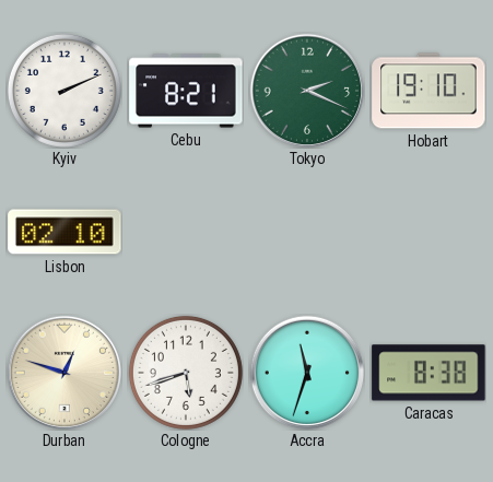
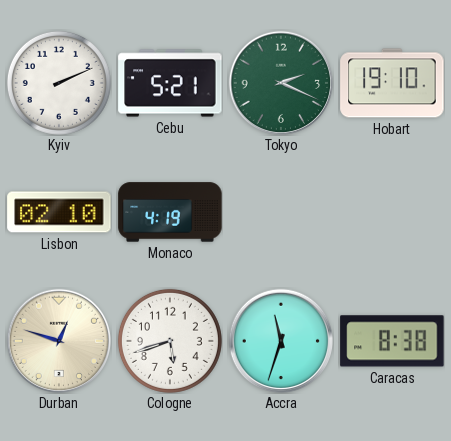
Cebu: 8:21 -> 5:21 (170, 83)
Monaco: none -> 4:19 (170, 212)
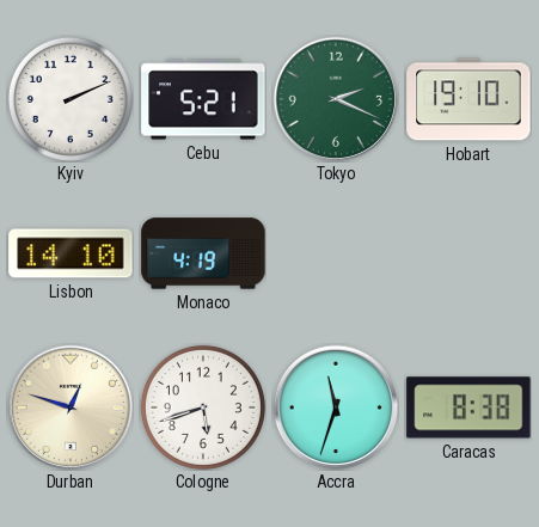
Lisbon: 02:10 -> 14:10 (71, 253)
